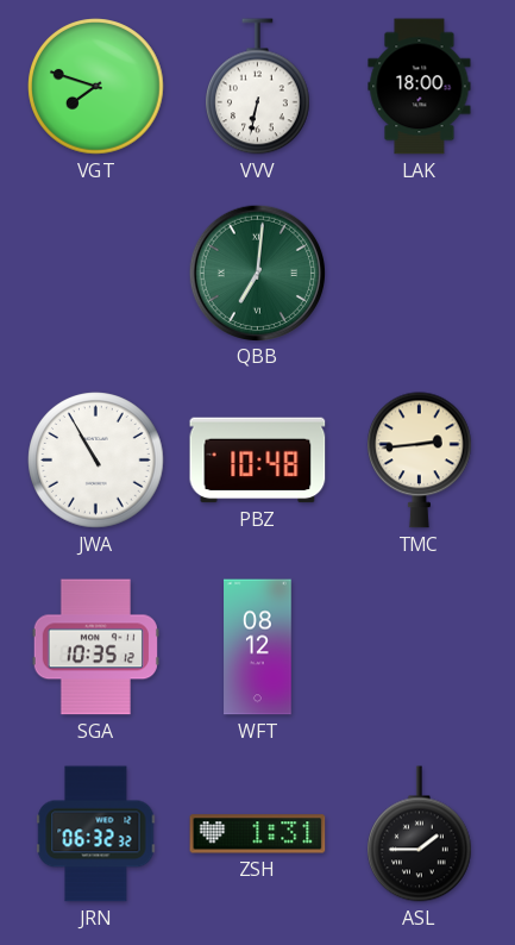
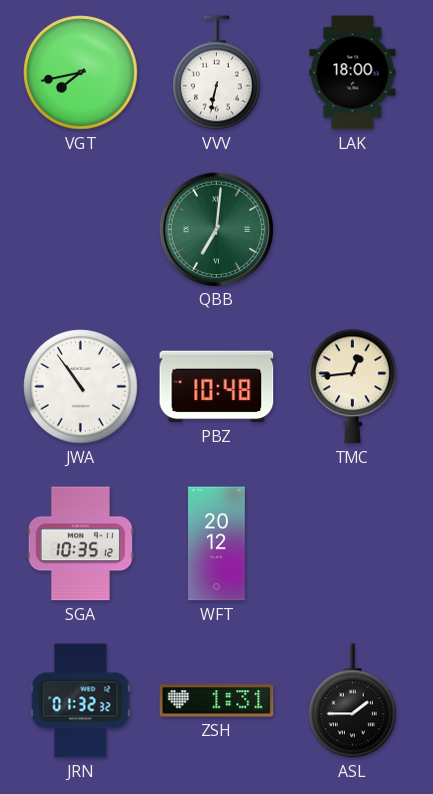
VGT: 7:48 -> 7:43 (81, 73)
JWA: 10:55 -> 10:54 (81, 387)
TMC: 2:44 -> 12:44 (353, 387)
WFT: 08:12 -> 20:12 (217, 544)
JRN: 06:32 -> 01:32 (81, 701)
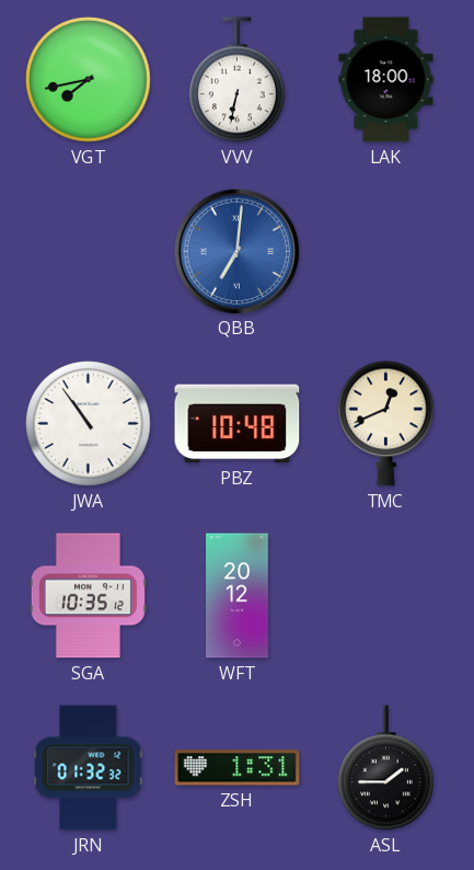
QBB dial: green -> blue (236, 251)
TMC: 12:44 -> 12:41 (386, 424)
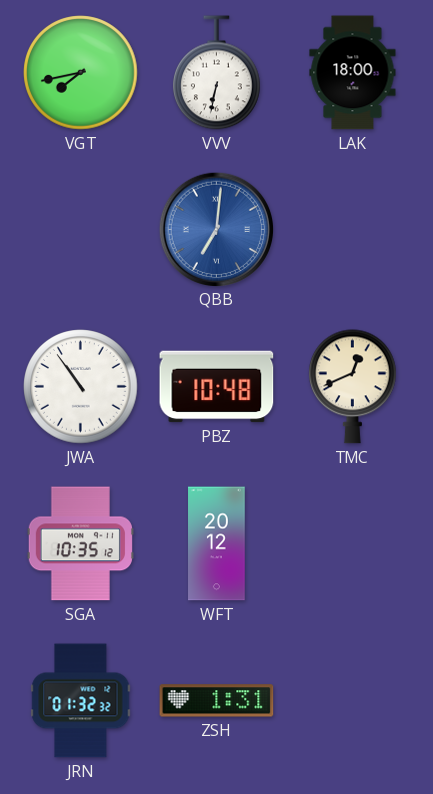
ASL: 1:45 -> none (386, 768)
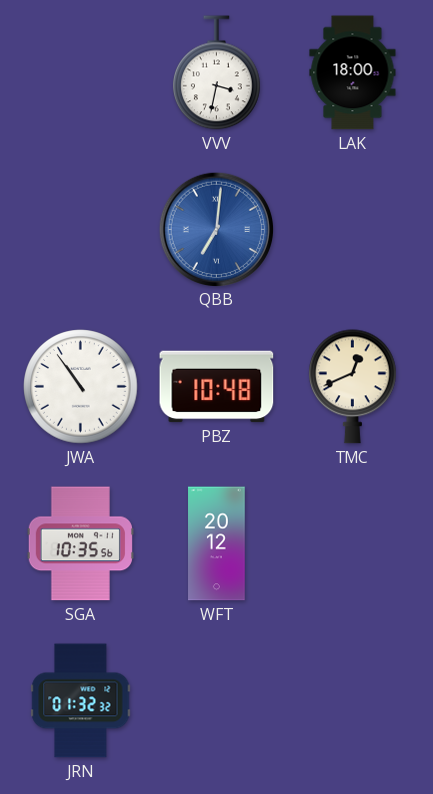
VGT: 7:43 -> none (81, 73)
VVV: 6:32 -> 3:32 (217, 73)
SGA: 10:35:12 -> 10:35:56 (80, 544)
ZSH: 1:31 -> none (217, 701)
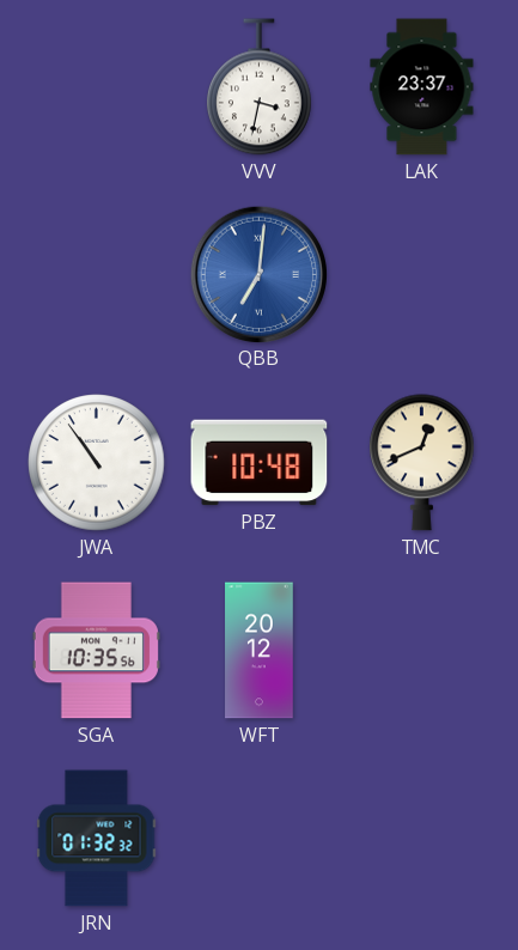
LAK: 18:00 -> 23:37 (422, 87)
